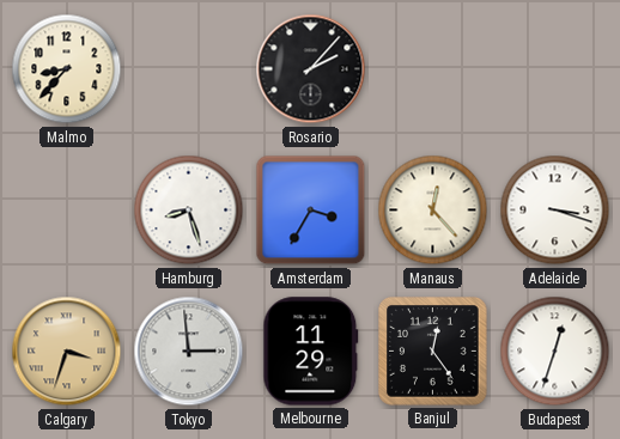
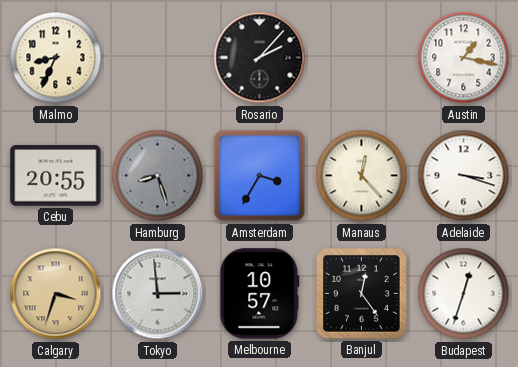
Malmo: 8:37 -> 8:34 (56, 58)
Austin: none -> 1:17 (464, 58)
Cebu: none -> 20:55 (56, 176)
Hamburg dial: white -> grey (158, 176)
Melbourne: 11:29 -> 10:57 (260, 294)
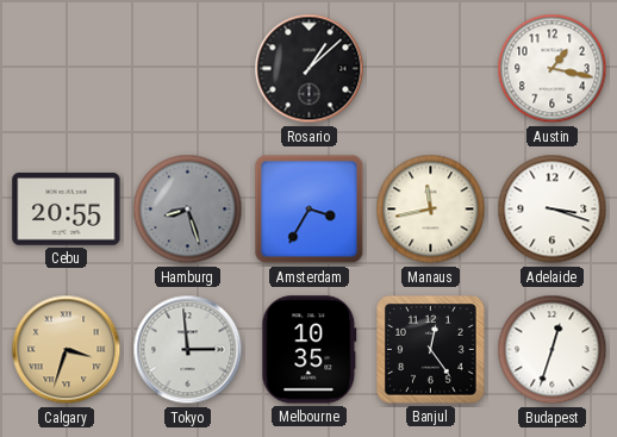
Malmo: 8:34 -> none (56, 58)
Rosario: 2:07 -> 1:08 (310, 69)
Manaus: 12:23 -> 11:43 (431, 210)
Melbourne: 10:57 -> 10:35 (310, 350)
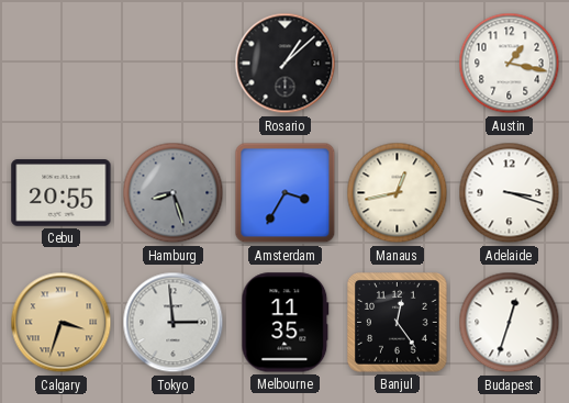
Manaus: 11:43 -> 12:43 (398, 193)
Melbourne: 10:35 -> 11:35 (286, 323)
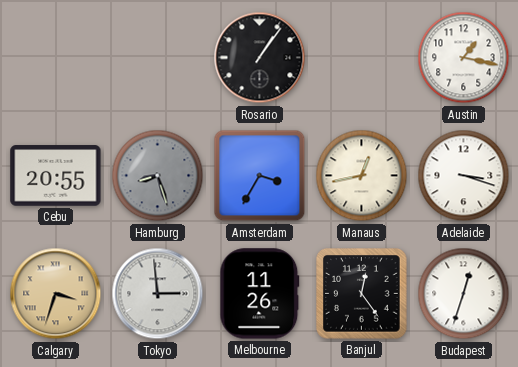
Rosario: 1:08 -> 1:06 (260, 58)
Melbourne: 11:35 -> 11:26 (260, 294)
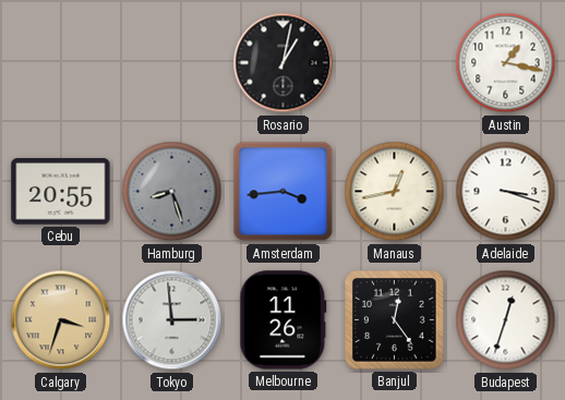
Rosario: 1:06 -> 1:02 (284, 63)
Amsterdam: 3:35 -> 3:44 (284, 192)
